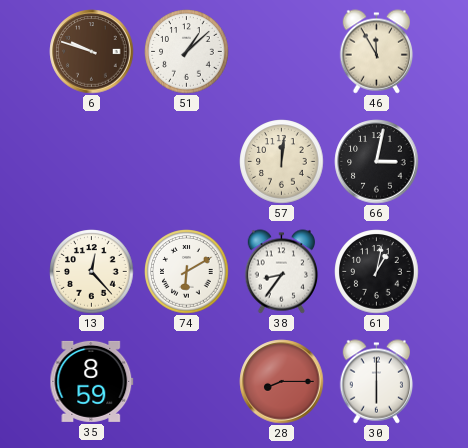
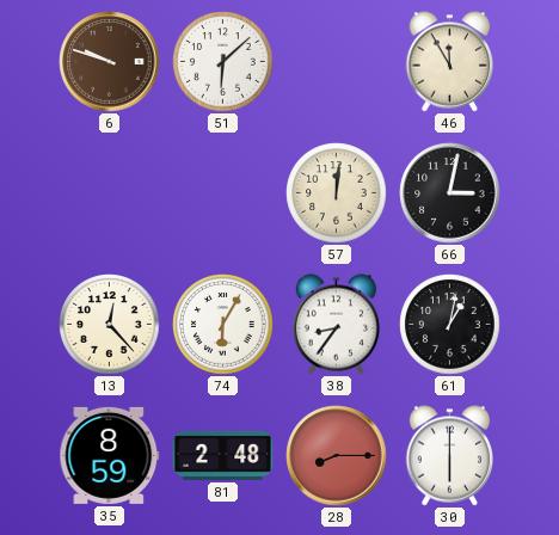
51: 1:08 -> 6:08 (223, 62)
74: 6:10 -> 6:05 (223, 325)
81: none -> 2:48 (223, 455)
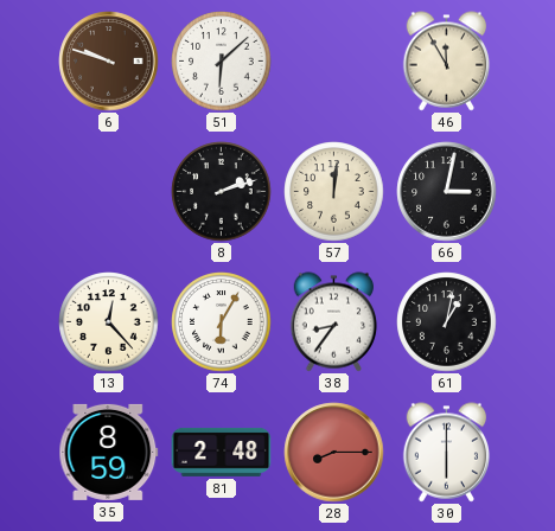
8: none -> 2:12 (222, 192)
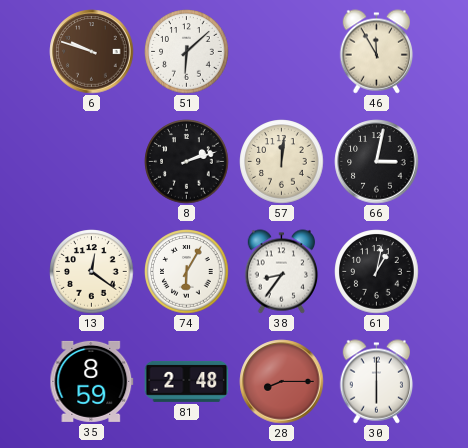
13: 12:23 -> 12:21 (92, 272)
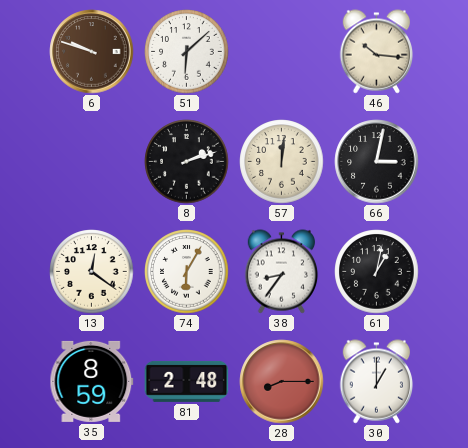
46: 11:55 -> 10:16 (377, 52)
30: 6:00 -> 1:00 (377, 382)
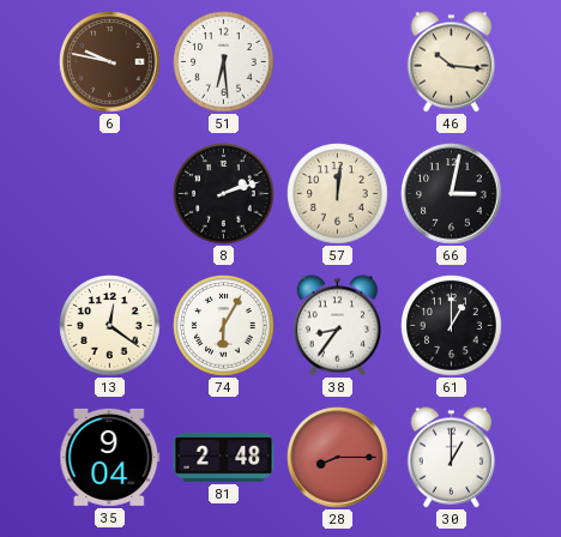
6: 9:48 -> 9:47 (110, 62)
51: 6:08 -> 6:29 (224, 62)
61: 1:02 -> 1:00 (452, 326)
35: 8:59 -> 9:04 (110, 457)
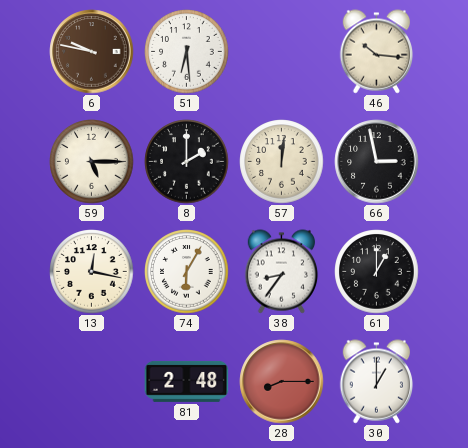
59: none -> 5:15 (92, 162)
8: 2:12 -> 2:00 (187, 162)
66: 3:02 -> 2:58 (377, 162)
13: 12:21 -> 12:17 (92, 272)
35: 9:04 -> none (110, 457)
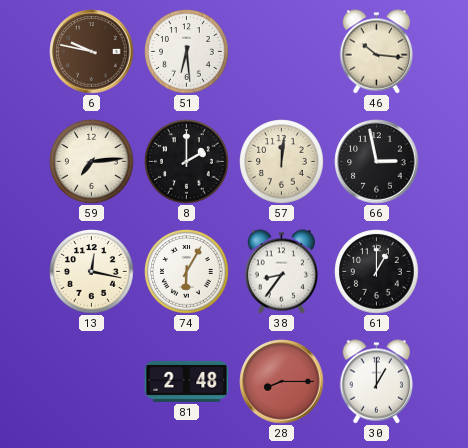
59: 5:15 -> 7:14 (92, 162)
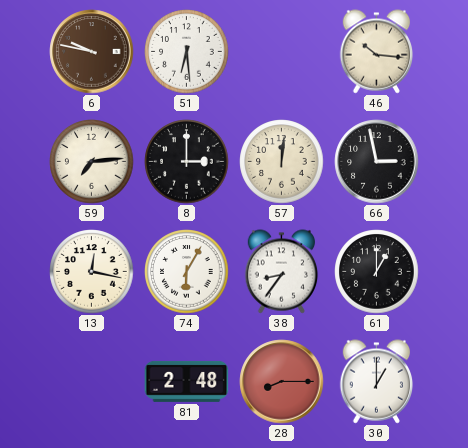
8: 2:00 -> 3:00 (187, 162)
